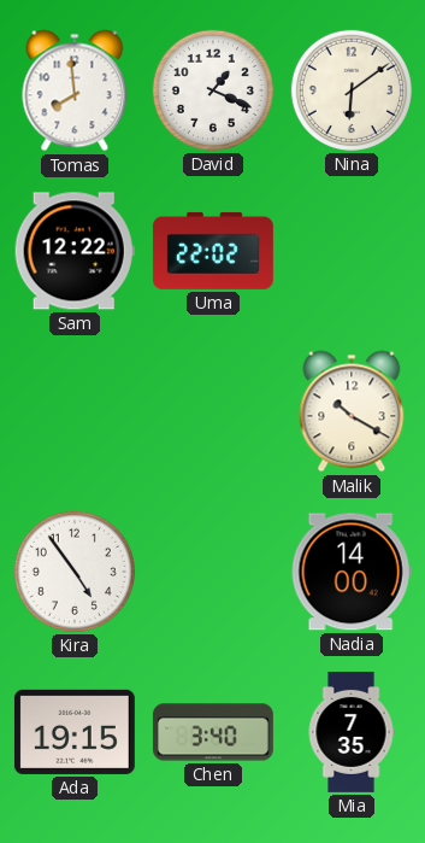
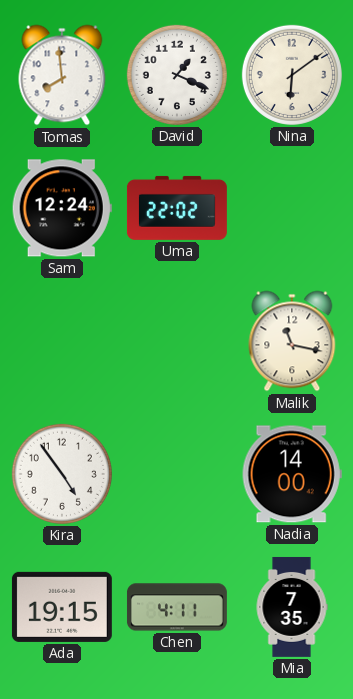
Sam: 12:22 -> 12:24 (62, 208)
Malik: 10:20 -> 11:17 (292, 341)
Chen: 3:40 -> 4:11 (177, 607)
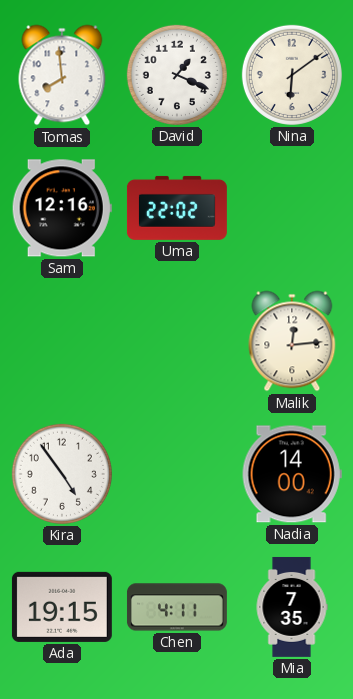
Sam: 12:24 -> 12:16 (62, 208)
Malik: 11:17 -> 12:14 (292, 341)
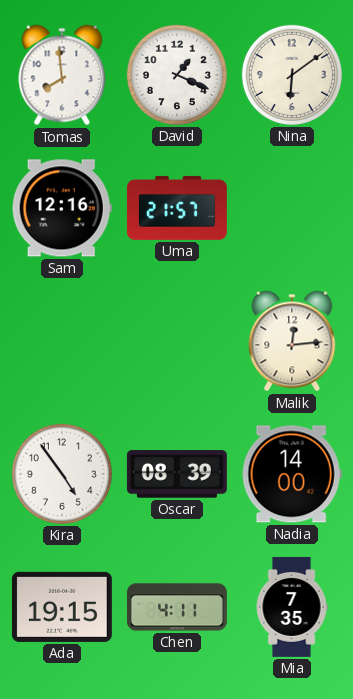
Uma: 22:02 -> 21:57 (177, 208)
Oscar: none -> 08:39 (177, 474)
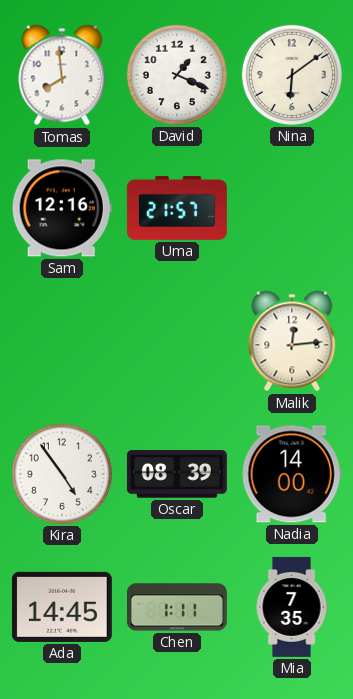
Ada: 19:15 -> 14:45 (62, 607)
Chen: 4:11 -> 1:11 (177, 607)
